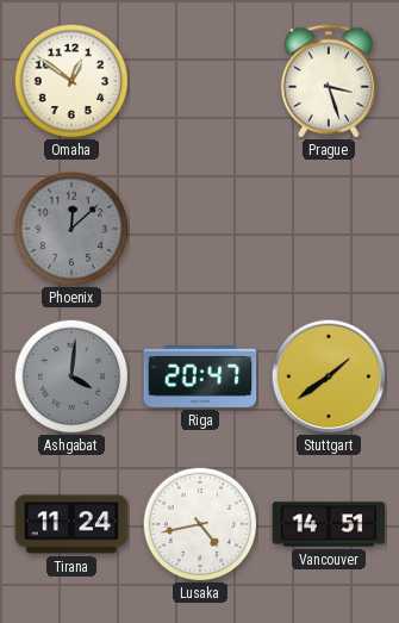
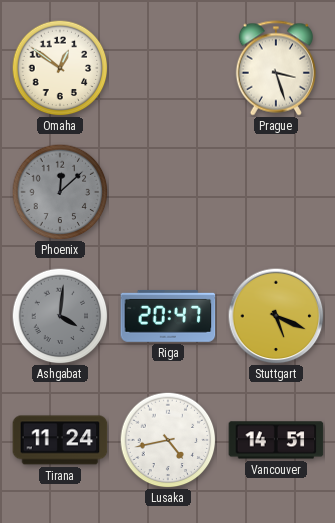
Stuttgart: 1:39 -> 5:19 (276, 316)
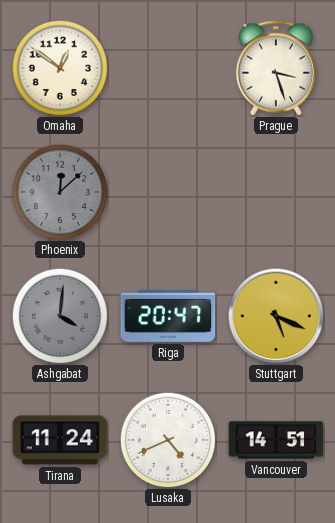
Lusaka: 4:43 -> 4:41 (168, 440)
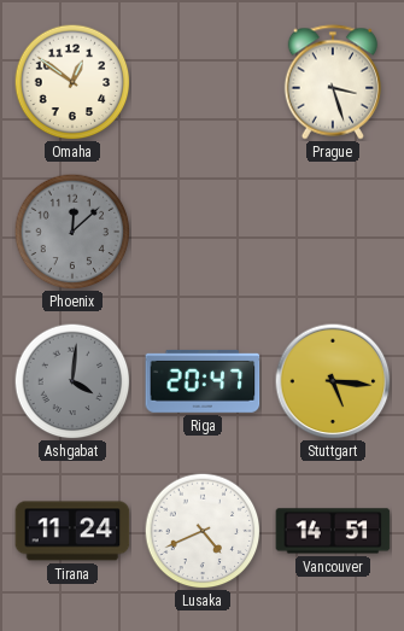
Stuttgart: 5:19 -> 5:16 (333, 381)
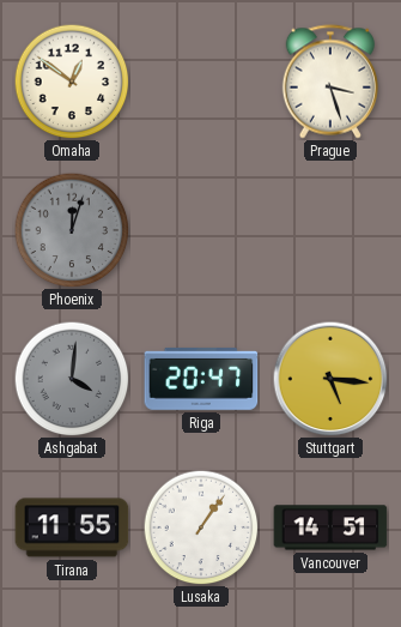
Phoenix: 12:08 -> 12:03 (72, 230)
Tirana: 11:24 -> 11:55 (72, 527)
Lusaka: 4:41 -> 1:06 (201, 527)
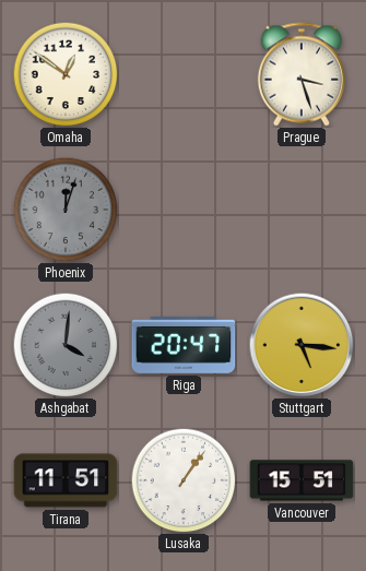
Tirana: 11:55 -> 11:51 (66, 480)
Vancouver: 14:51 -> 15:51 (302, 480)
